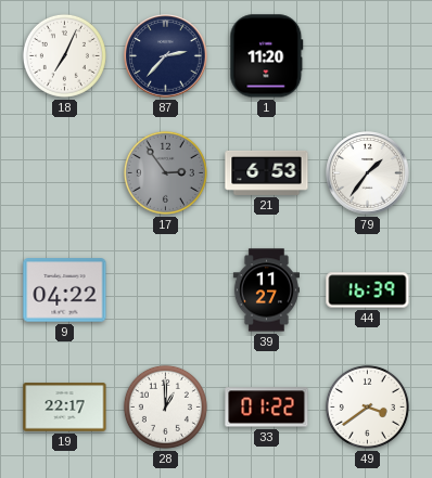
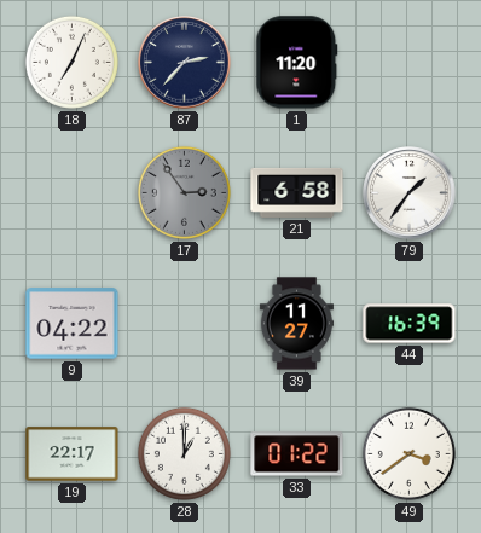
21: 6:53 -> 6:58 (297, 192)
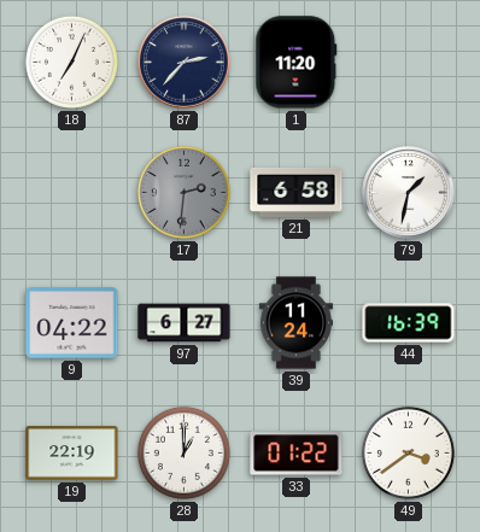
17: 2:54 -> 2:31 (183, 192)
79: 1:36 -> 1:32 (409, 193)
97: none -> 6:27 (185, 323)
39: 11:27 -> 11:24 (295, 323)
19: 22:17 -> 22:19 (72, 454)
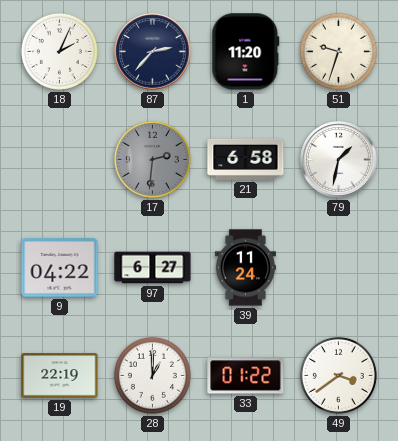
18: 7:04 -> 2:04 (59, 51)
51: none -> 9:33 (338, 51)
44: 16:39 -> none (409, 323)
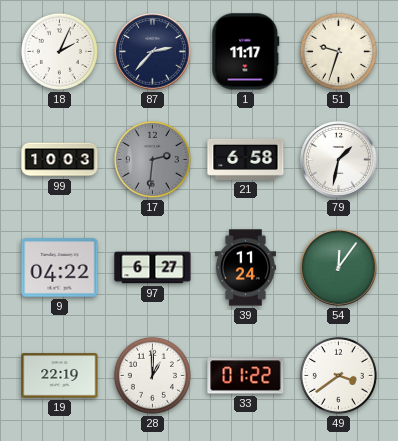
1: 11:20 -> 11:17 (246, 52)
99: none -> 10:03 (60, 160)
54: none -> 12:06 (339, 268)
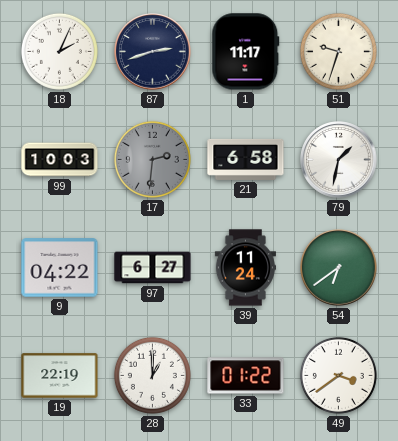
87: 2:37 -> 2:42 (153, 52)
54: 12:06 -> 6:39 (339, 268)
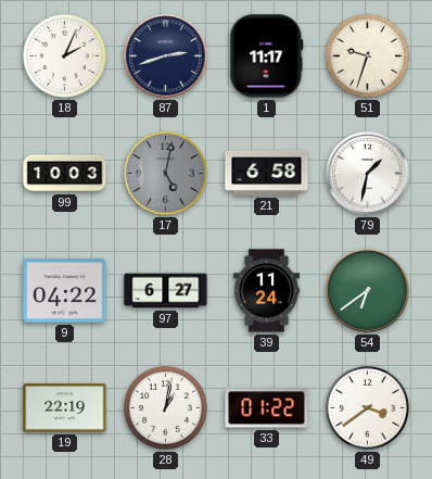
17: 2:31 -> 5:02 (165, 173)
28: 1:00 -> 1:02 (165, 407)
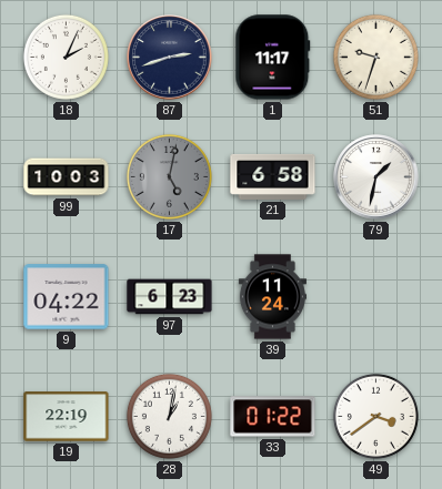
97: 6:27 -> 6:23 (170, 297)
54: 6:39 -> none (368, 291)
